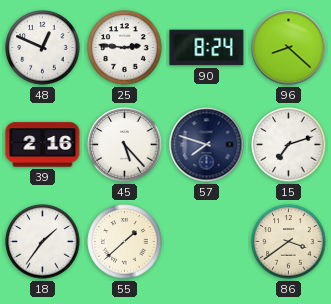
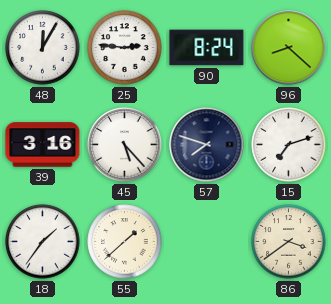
48: 12:49 -> 12:05 (43, 48)
39: 2:16 -> 3:16 (43, 145)
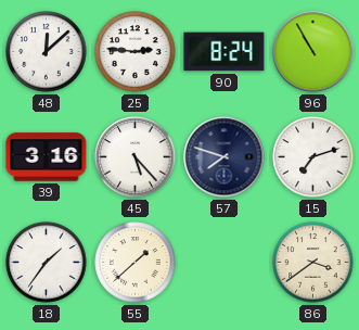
48: 12:05 -> 12:08 (47, 52)
96: 8:22 -> 10:55 (313, 52)
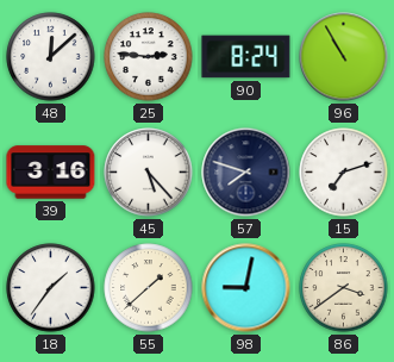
98: none -> 9:02 (246, 288)
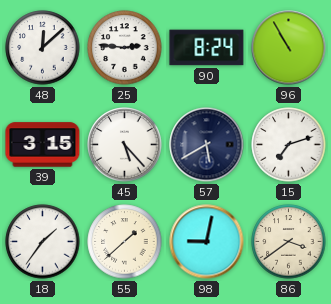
39: 3:16 -> 3:15 (43, 145)
57: 7:48 -> 5:40 (207, 145)
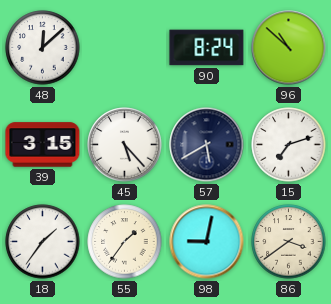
25: 2:46 -> none (125, 48)
96: 10:55 -> 10:52 (289, 48)
55: 1:38 -> 1:36 (125, 242)
